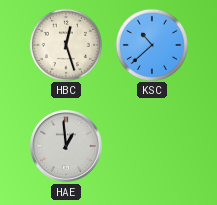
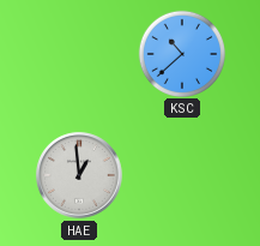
HBC: 12:27 -> none (65, 44)
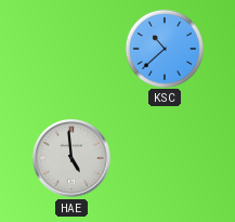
HAE: 12:59 -> 4:59 (71, 158)
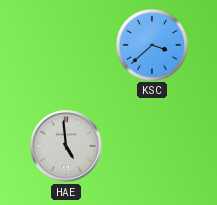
KSC: 10:38 -> 3:38 (151, 44)
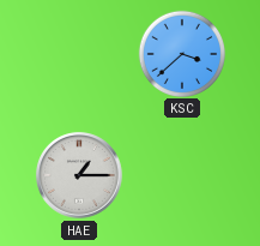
HAE: 4:59 -> 1:15 (79, 175)
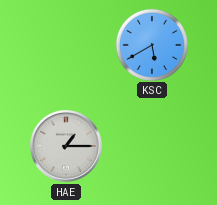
KSC: 3:38 -> 5:40 (151, 44)
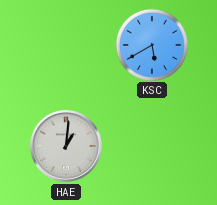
HAE: 1:15 -> 1:01 (66, 146)
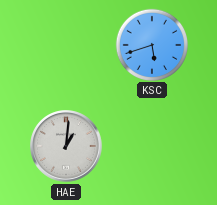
KSC: 5:40 -> 5:42 (151, 44)
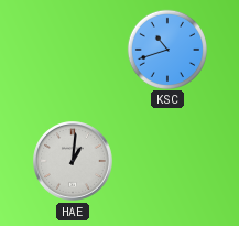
KSC: 5:42 -> 10:42 (166, 49)
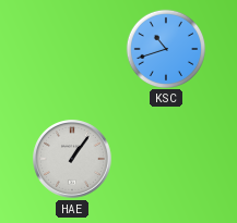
HAE: 1:01 -> 1:06 (72, 159)
